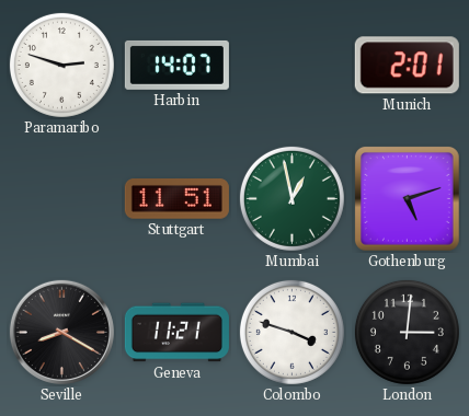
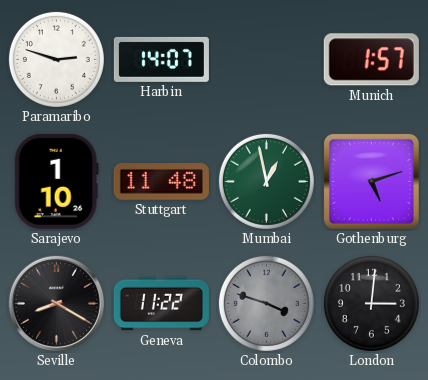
Munich: 2:01 -> 1:57 (371, 60)
Sarajevo: none -> 1:10 (56, 181)
Stuttgart: 11:51 -> 11:48 (161, 182)
Geneva: 11:21 -> 11:22 (161, 304)
Colombo dial: white -> grey (266, 303)
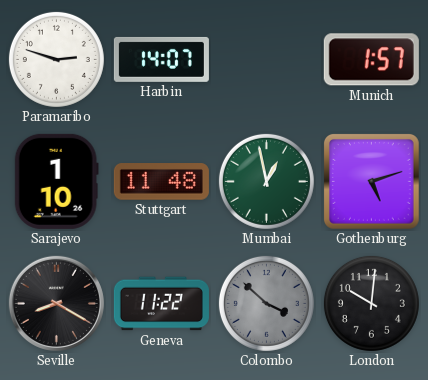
Colombo: 3:48 -> 3:52 (266, 303)
London: 3:01 -> 10:01 (371, 303)
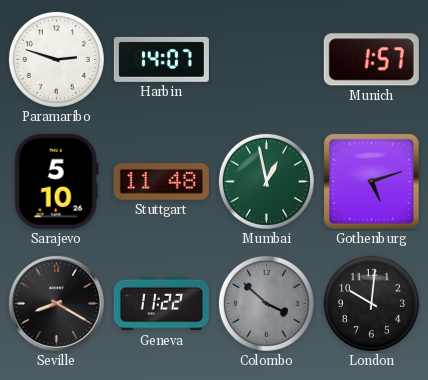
Sarajevo: 1:10 -> 5:10 (56, 181)
